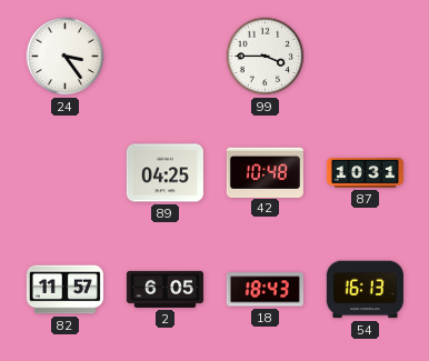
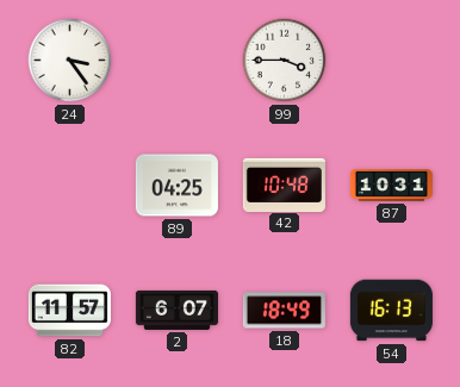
2: 6:05 -> 6:07 (176, 310)
18: 18:43 -> 18:49 (284, 311)
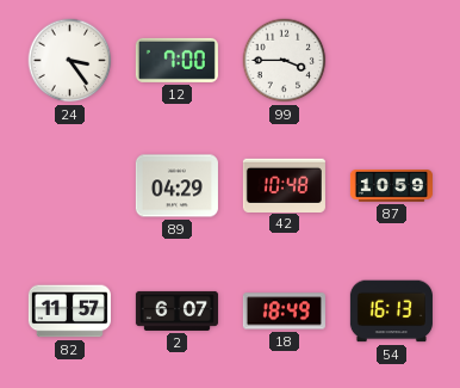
12: none -> 7:00 (176, 60)
89: 04:25 -> 04:29 (176, 186)
87: 10:31 -> 10:59 (391, 186)
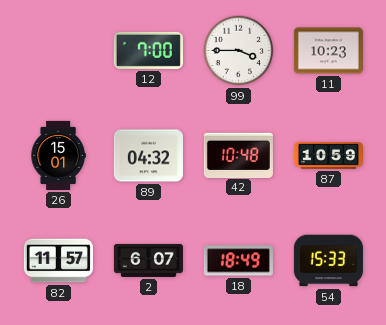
24: 3:24 -> none (70, 61)
11: none -> 10:23 (328, 51)
26: none -> 15:01 (58, 155)
89: 04:29 -> 04:32 (148, 156)
54: 16:13 -> 15:33 (328, 261)
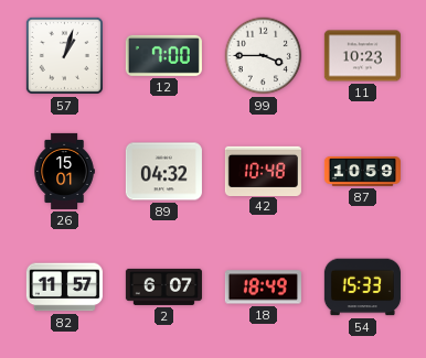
57: none -> 1:03 (64, 55)
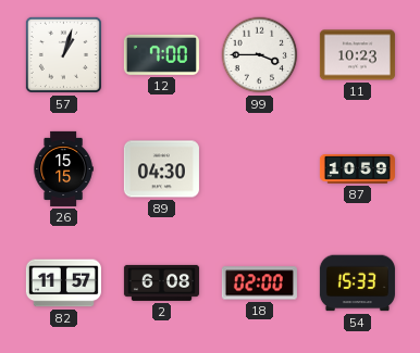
26: 15:01 -> 15:15 (63, 168)
89: 04:32 -> 04:30 (161, 169)
42: 10:48 -> none (263, 171)
2: 6:07 -> 6:08 (161, 282)
18: 18:49 -> 02:00 (259, 283)
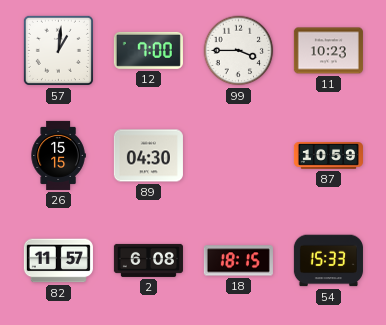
57: 1:03 -> 1:01 (58, 50)
18: 02:00 -> 18:15 (238, 261)
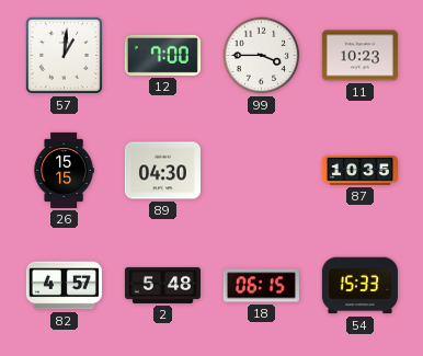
87: 10:59 -> 10:35 (359, 171)
82: 11:57 -> 4:57 (64, 286)
2: 6:08 -> 5:48 (162, 285)
18: 18:15 -> 06:15 (261, 286)
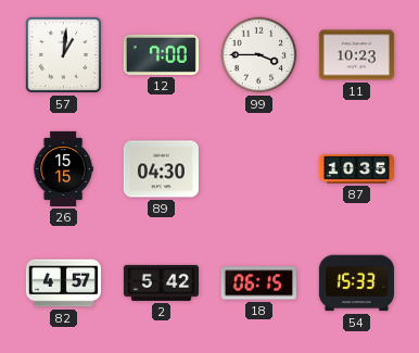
2: 5:48 -> 5:42 (161, 282)
